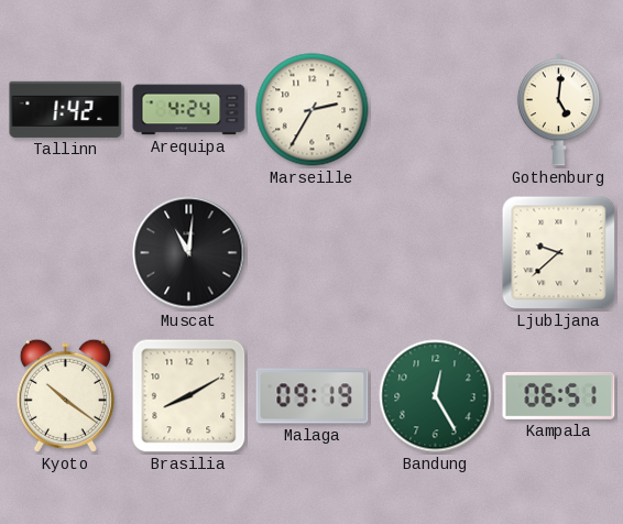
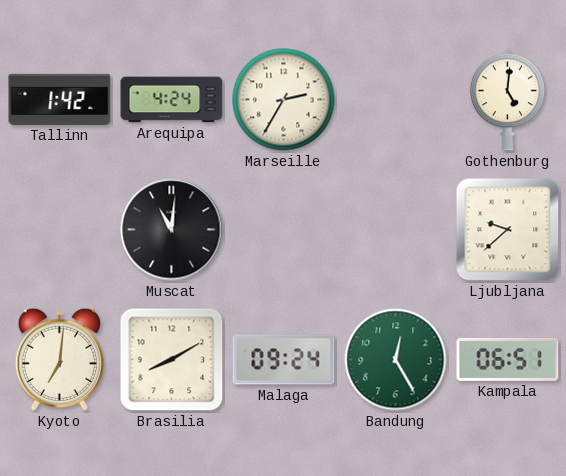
Kyoto: 10:21 -> 7:01 (59, 359)
Malaga: 09:19 -> 09:24 (284, 360)
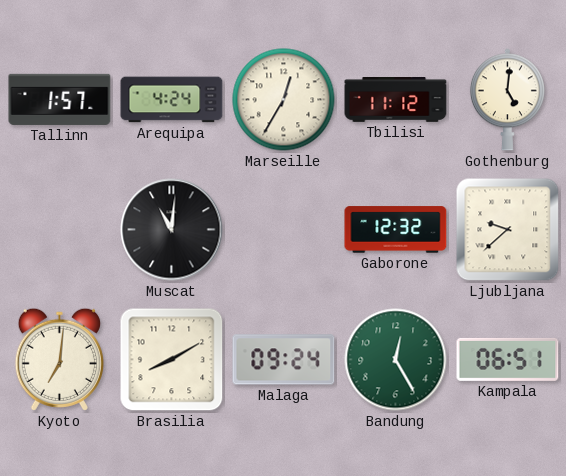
Tallinn: 1:42 -> 1:57 (60, 99)
Marseille: 2:35 -> 12:35 (284, 100)
Tbilisi: none -> 11:12 (396, 100)
Gaborone: none -> 12:32 (396, 230)
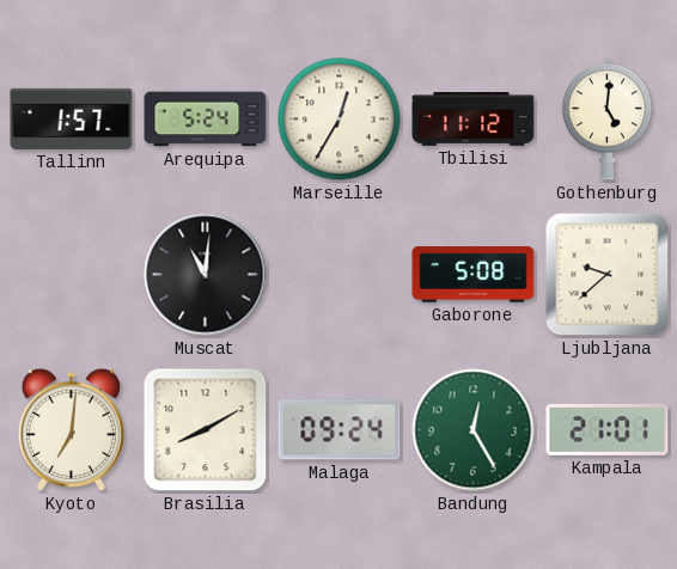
Arequipa: 4:24 -> 5:24 (206, 120)
Gaborone: 12:32 -> 5:08 (474, 275)
Kampala: 06:51 -> 21:01 (608, 429)
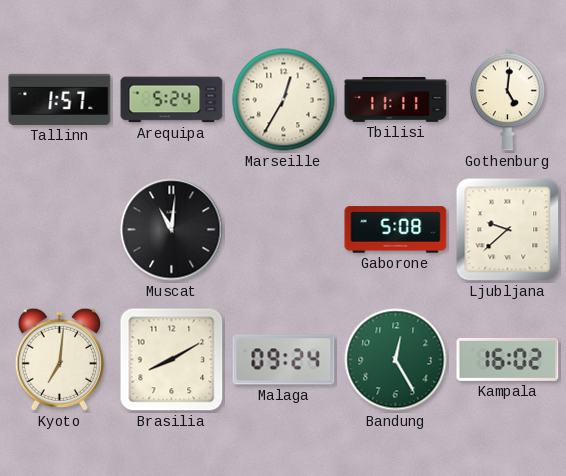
Tbilisi: 11:12 -> 11:11 (396, 100)
Kampala: 21:01 -> 16:02 (508, 359)
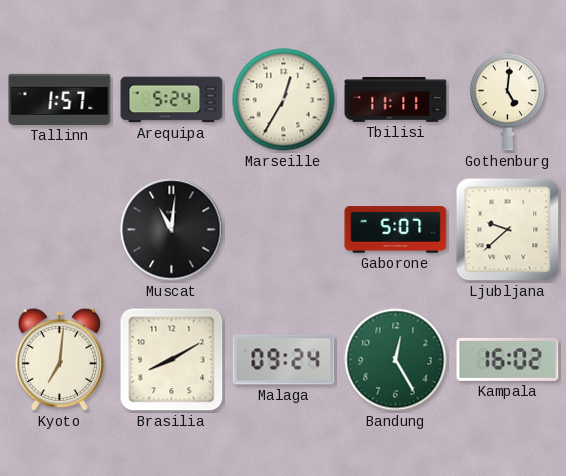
Gaborone: 5:08 -> 5:07 (396, 230)
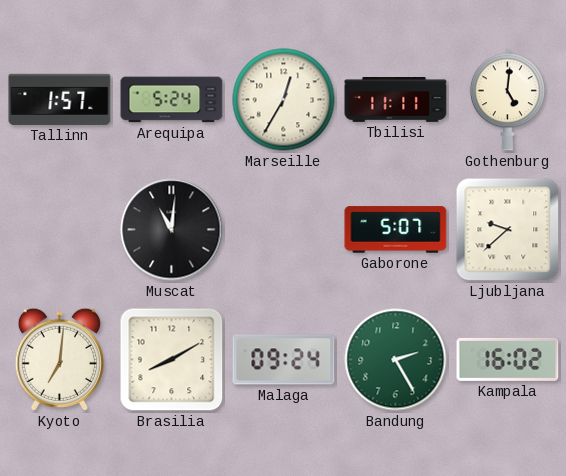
Bandung: 12:25 -> 2:25 (396, 360)
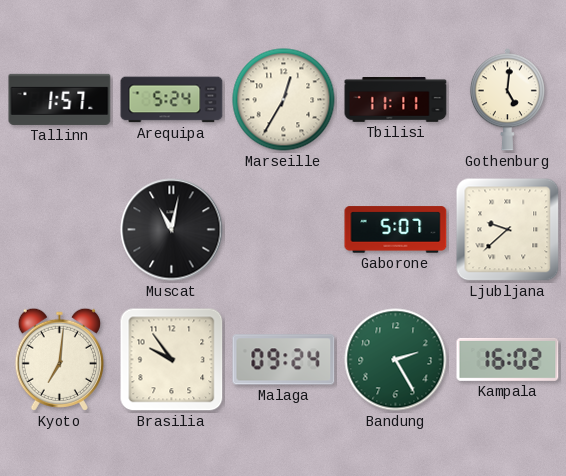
Muscat: 11:01 -> 11:02 (172, 230)
Brasilia: 8:10 -> 9:54 (172, 360)
